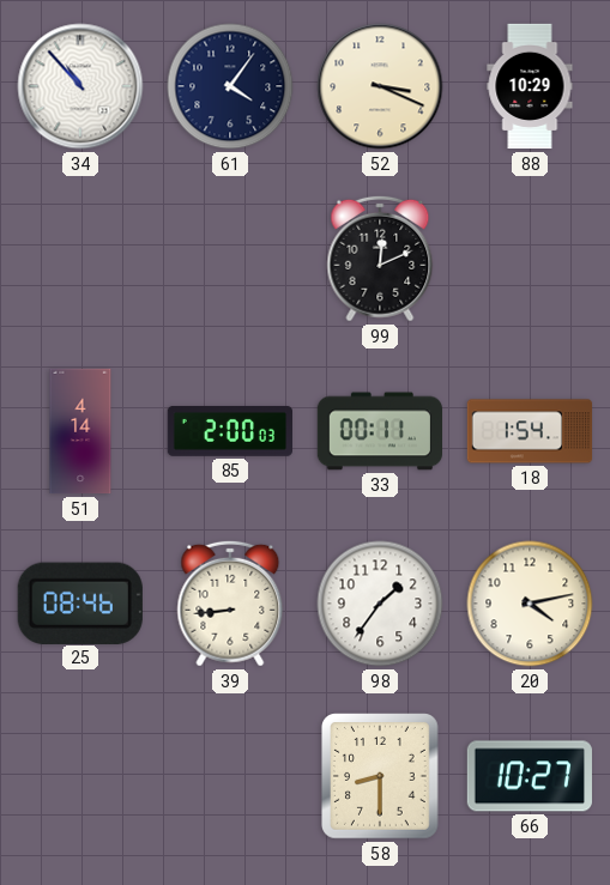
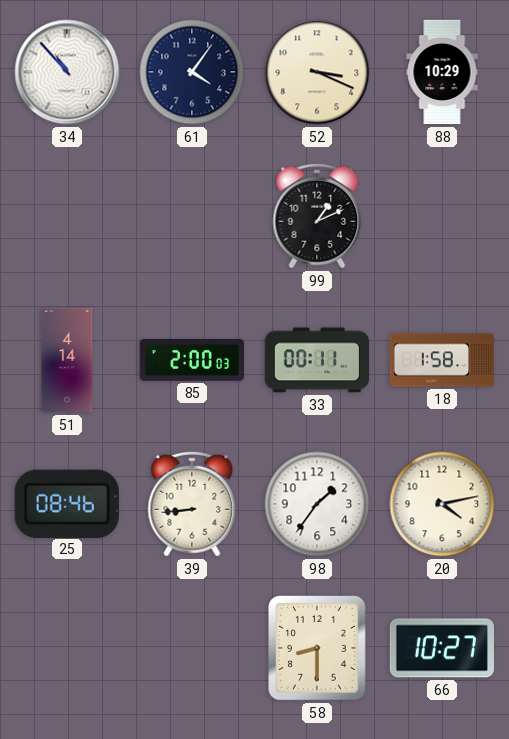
99: 12:11 -> 1:11 (317, 216)
18: 1:54 -> 1:58 (442, 360)
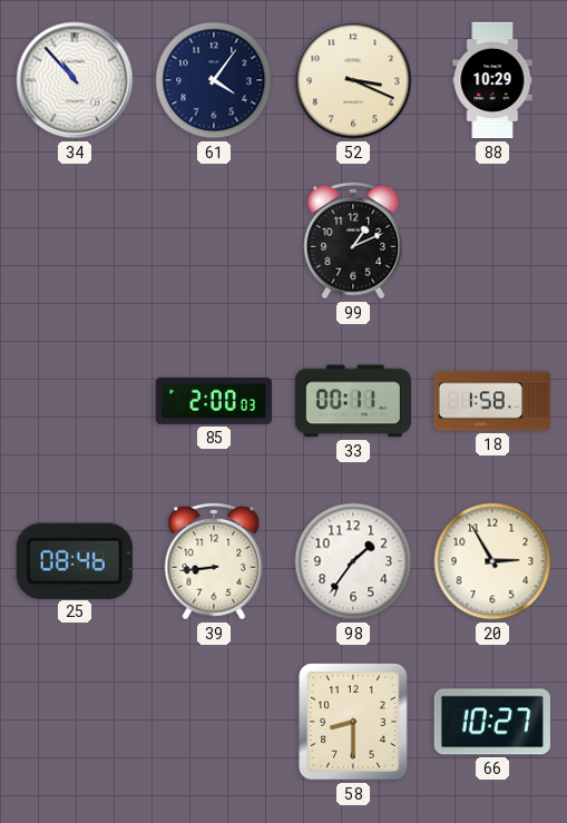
51: 4:14 -> none (67, 360)
20: 4:13 -> 2:55 (492, 561)
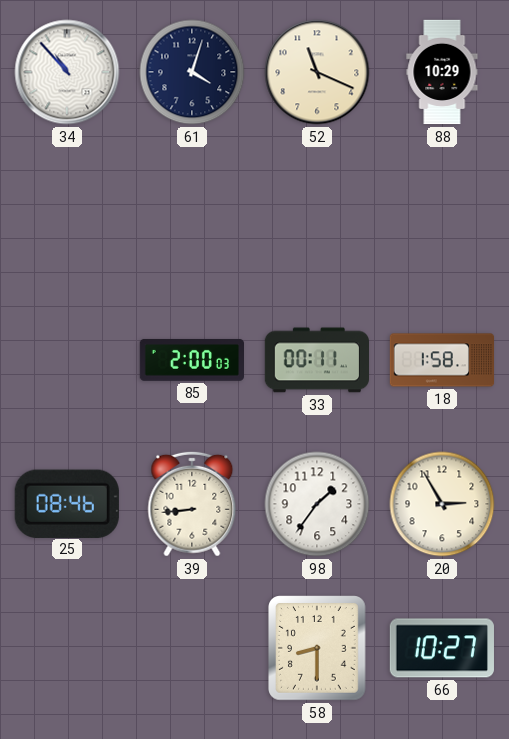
61: 4:06 -> 4:03 (192, 72)
52: 3:19 -> 11:19 (317, 72)
99: 1:11 -> none (353, 241)
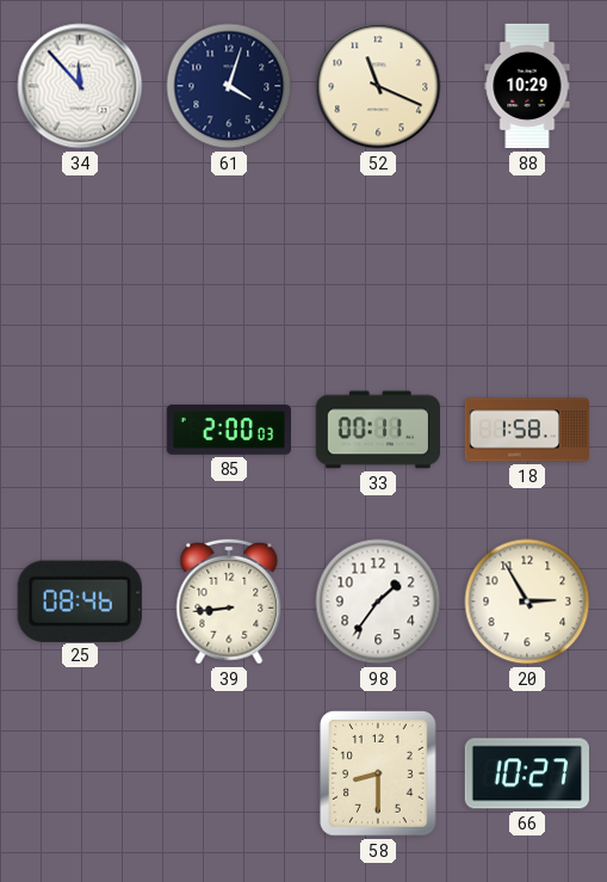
34: 10:53 -> 11:53 (80, 86)
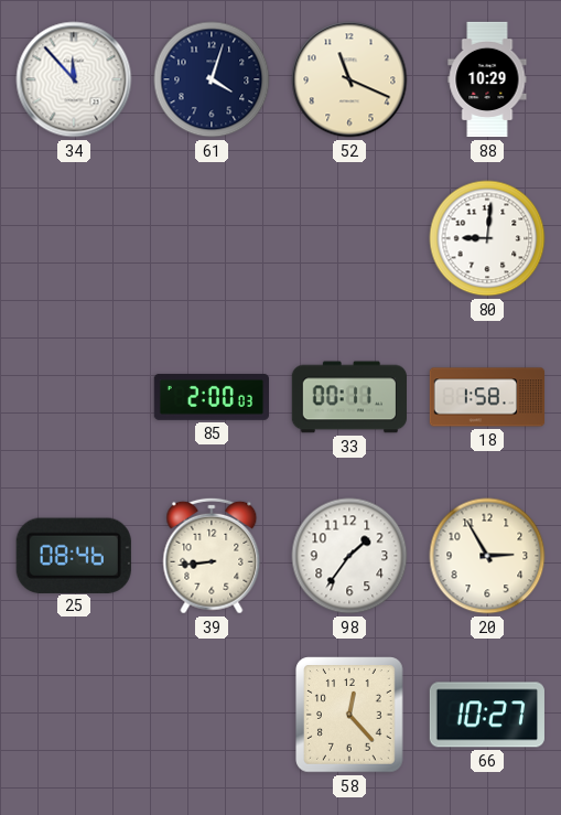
80: none -> 9:01 (487, 238)
58: 8:30 -> 12:23 (350, 715)
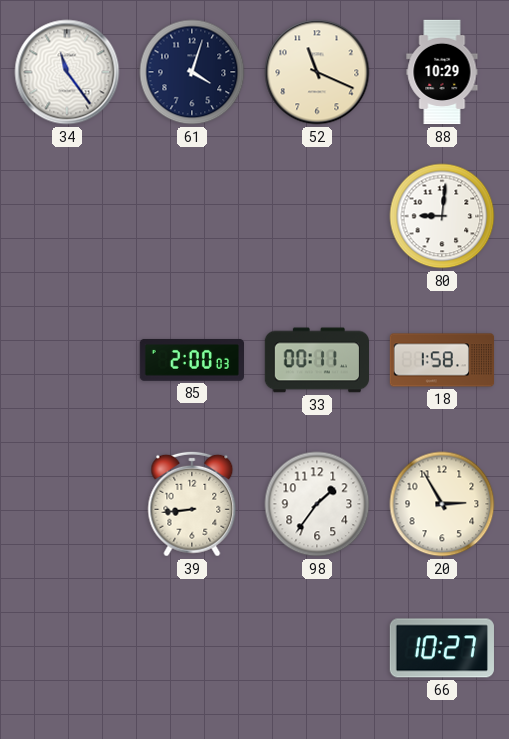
34: 11:53 -> 11:24 (67, 72)
25: 08:46 -> none (74, 555)
58: 12:23 -> none (350, 715)
